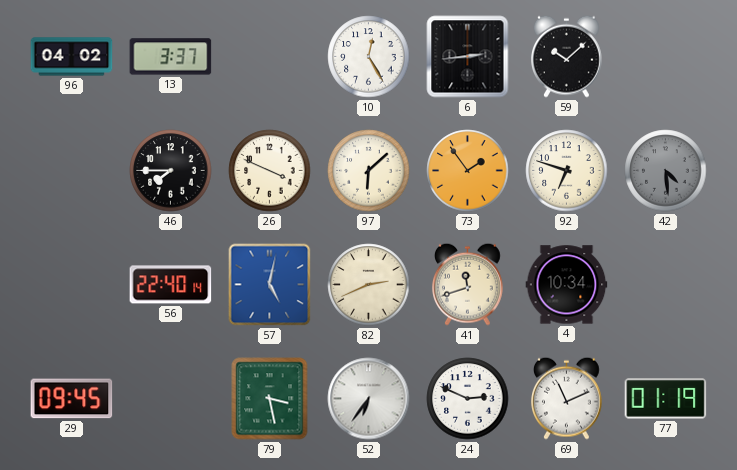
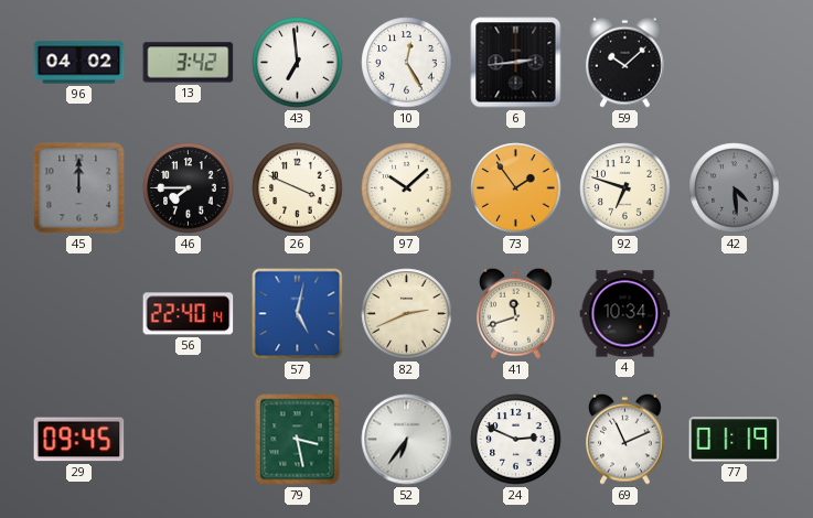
13: 3:37 -> 3:42 (189, 63)
43: none -> 6:59 (298, 63)
45: none -> 12:00 (79, 188)
97: 6:08 -> 10:08 (407, 188)
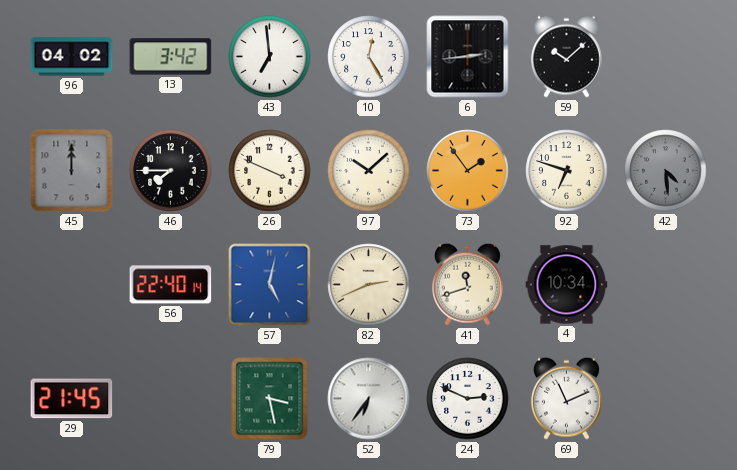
29: 09:45 -> 21:45 (72, 399)
77: 01:19 -> none (735, 440)
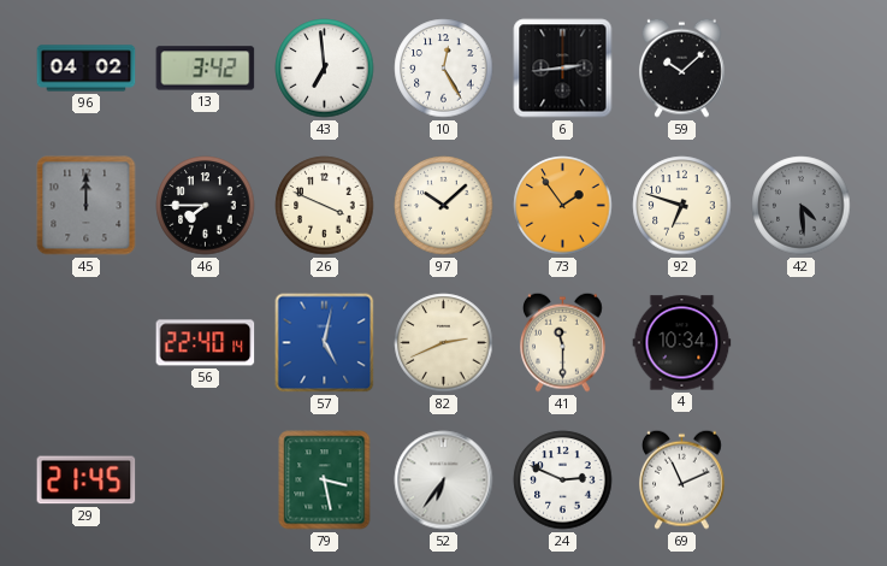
41: 11:42 -> 11:30 (563, 342)
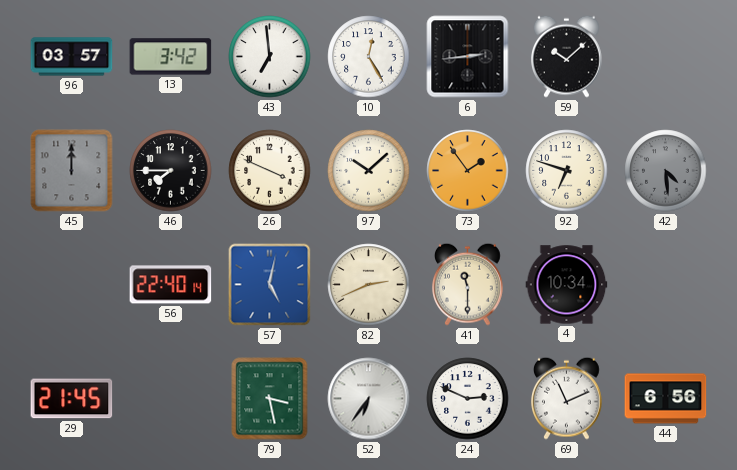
96: 04:02 -> 03:57 (72, 57)
44: none -> 6:56 (666, 399)
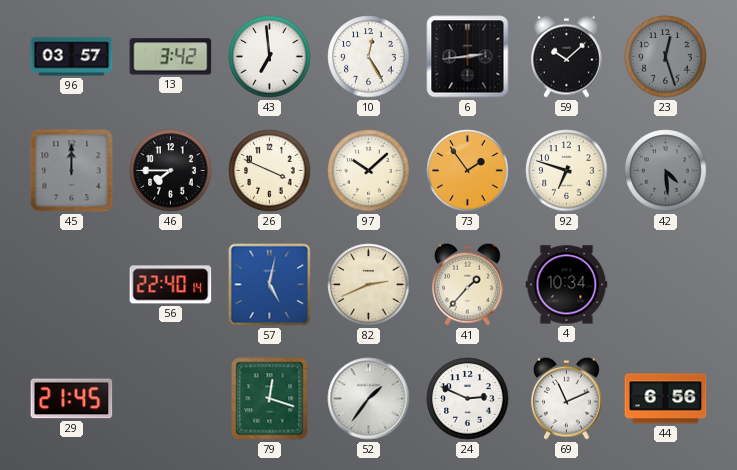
23: none -> 12:27 (666, 57)
41: 11:30 -> 1:37 (468, 284)
79: 3:28 -> 12:18 (270, 399)
52: 6:36 -> 1:36 (369, 399)
